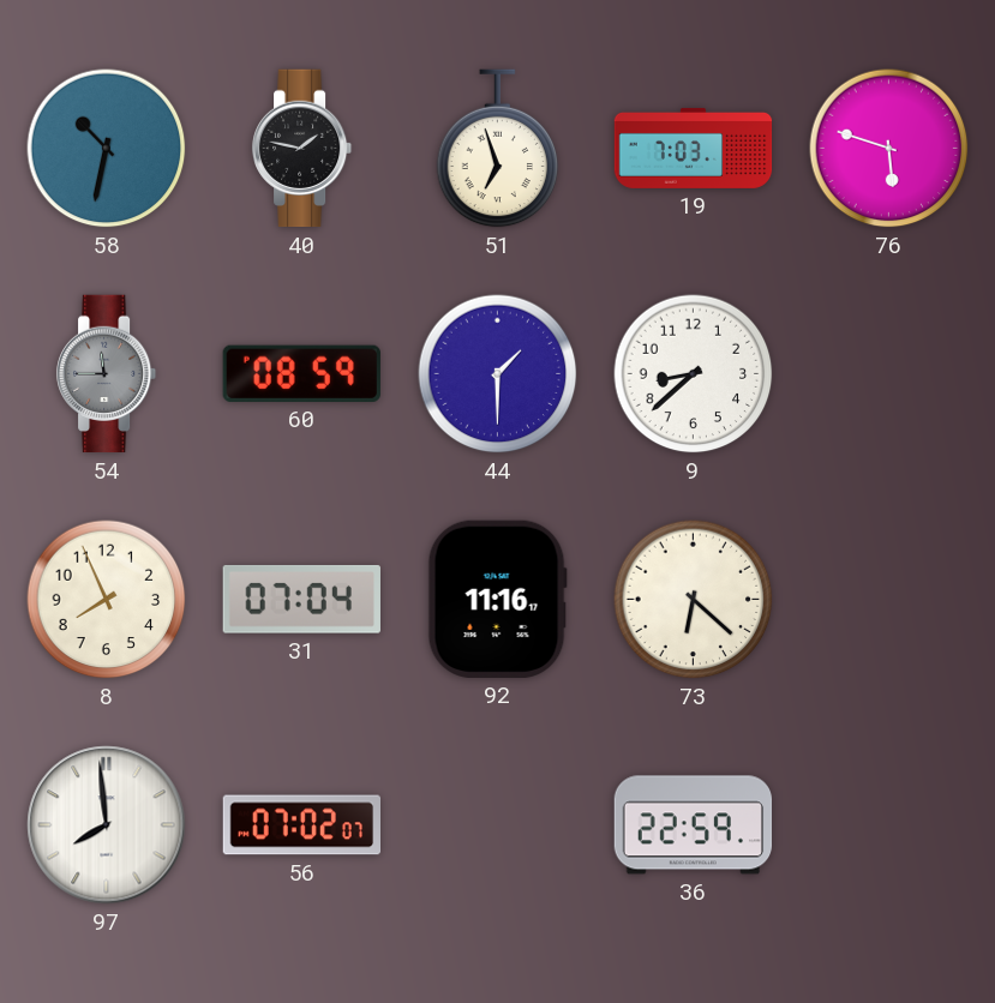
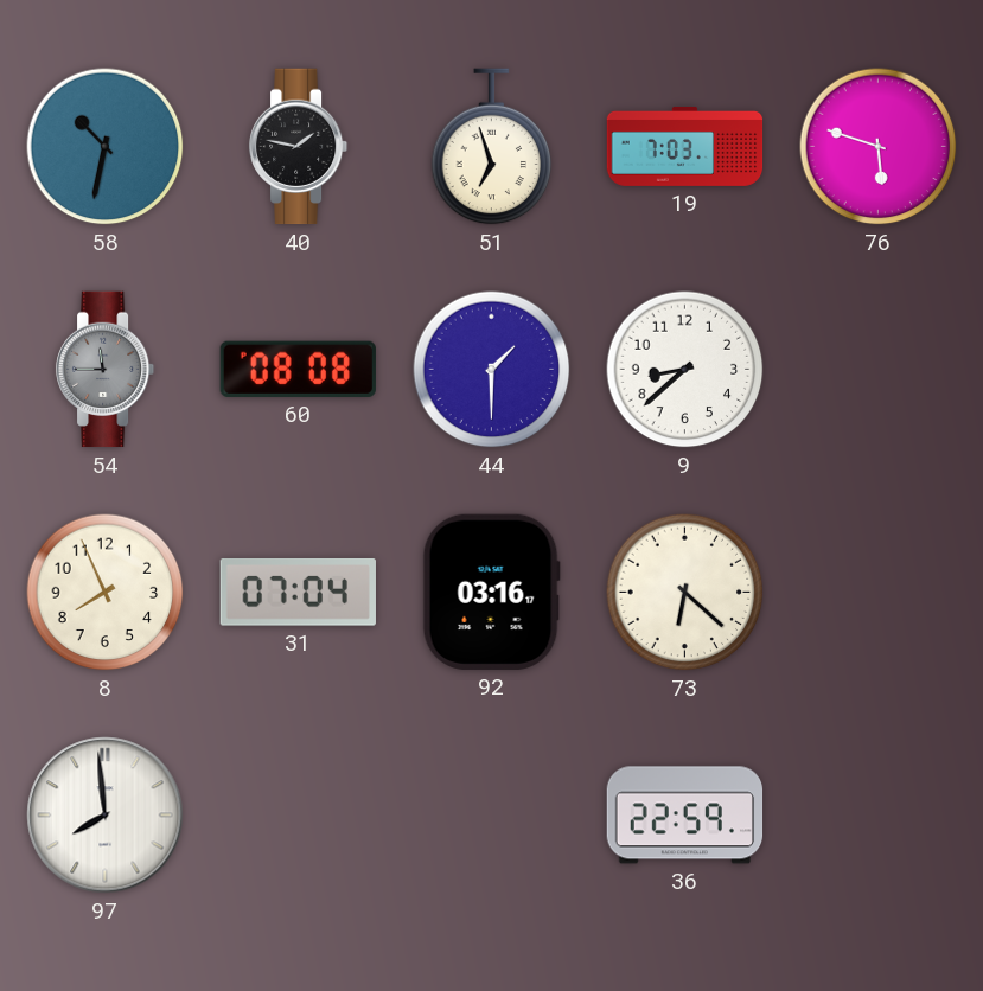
60: 08:59 -> 08:08 (298, 369)
92: 11:16 -> 03:16 (491, 592)
56: 07:02 -> none (302, 825)
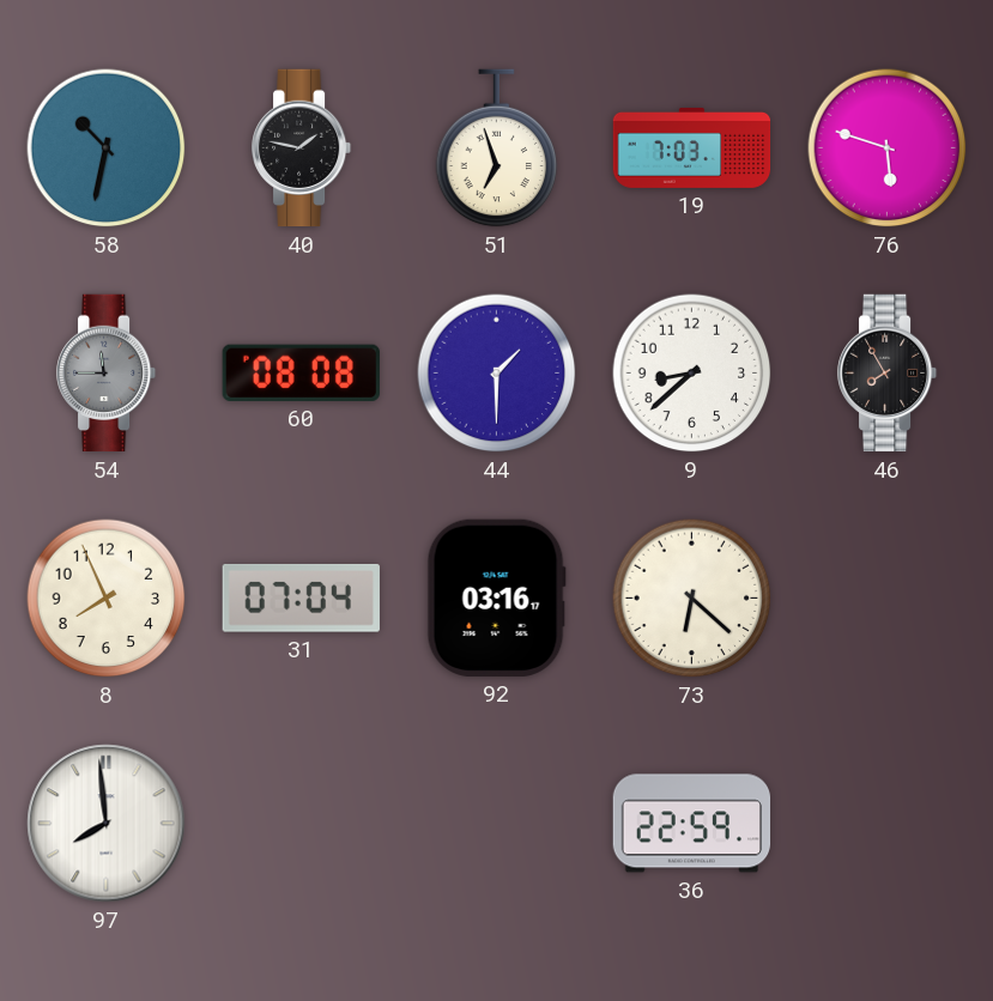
46: none -> 7:55 (888, 374)
